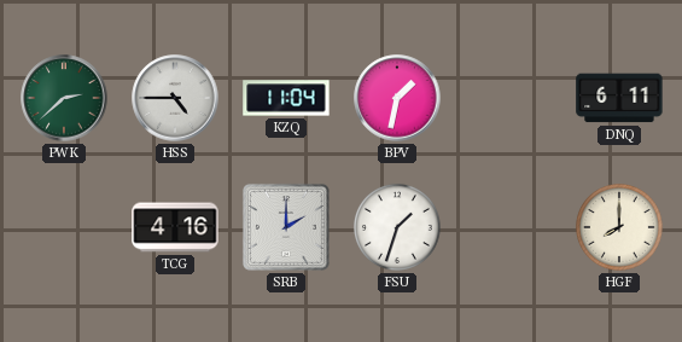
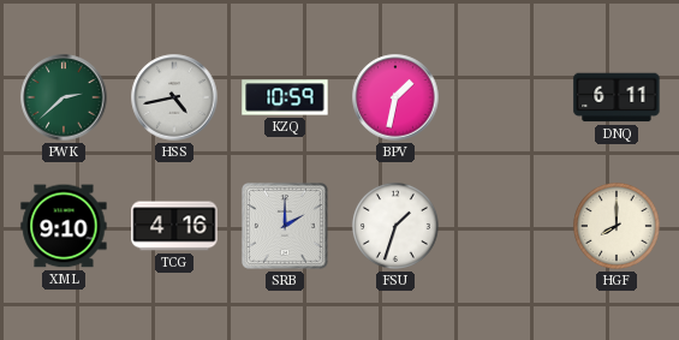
HSS: 4:45 -> 4:43 (174, 97)
KZQ: 11:04 -> 10:59 (285, 97)
XML: none -> 9:10 (64, 226)
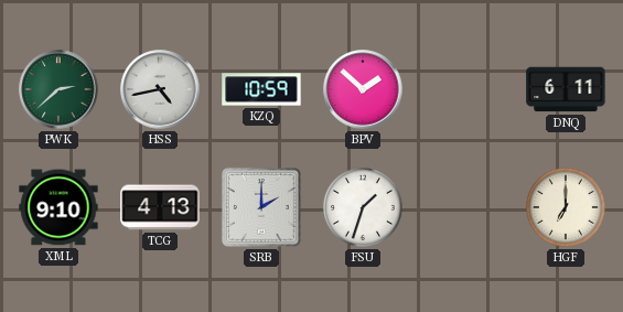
BPV: 1:32 -> 1:52 (363, 89)
TCG: 4:16 -> 4:13 (160, 207)
HGF: 8:00 -> 7:00 (566, 207)
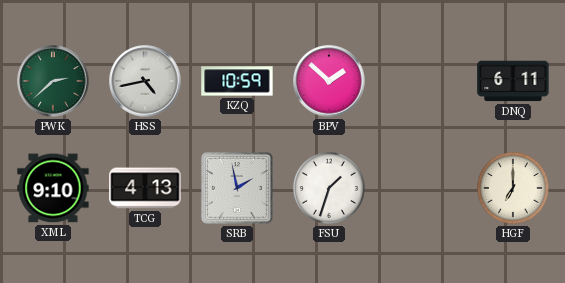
SRB: 2:00 -> 1:58 (237, 188)
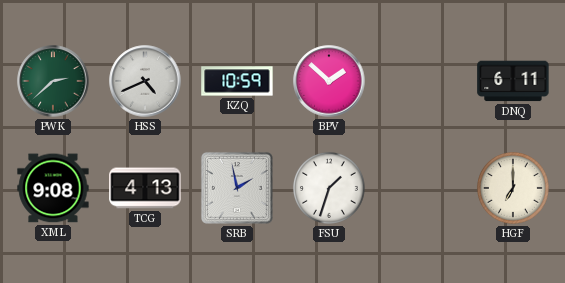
HSS: 4:43 -> 4:41 (145, 81)
XML: 9:10 -> 9:08 (53, 188)
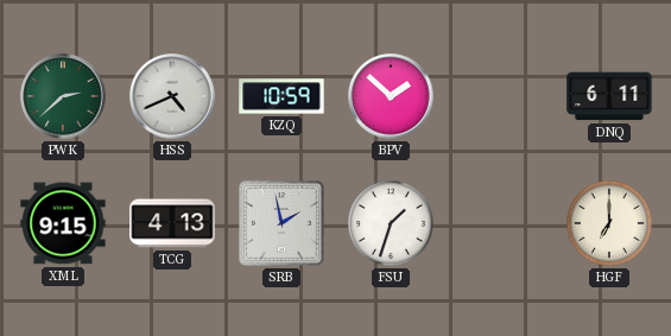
XML: 9:08 -> 9:15 (63, 223)
